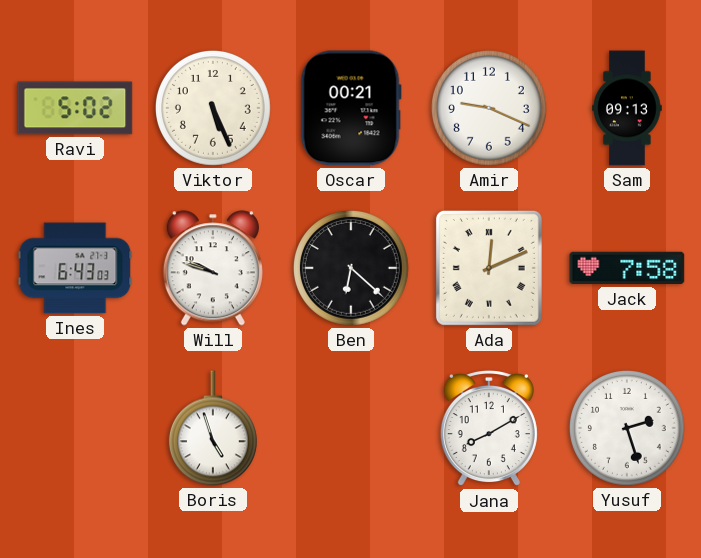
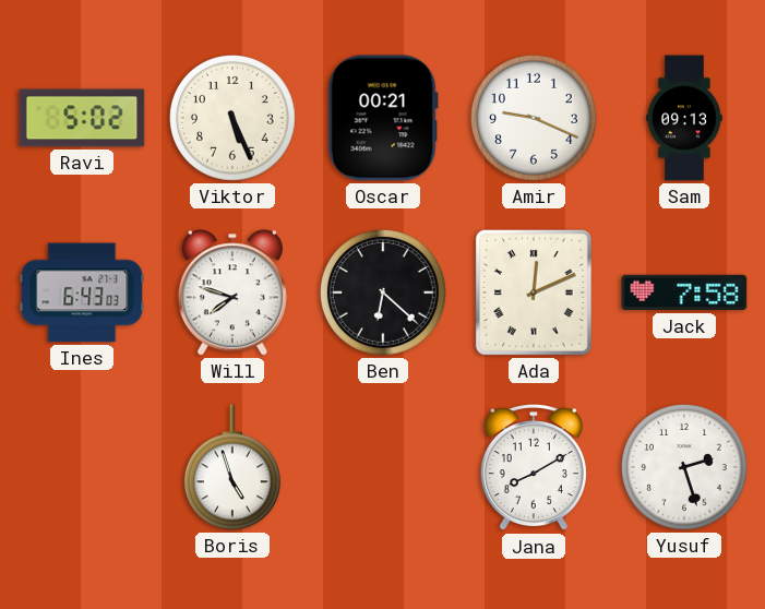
Will: 9:48 -> 7:48 (232, 292)
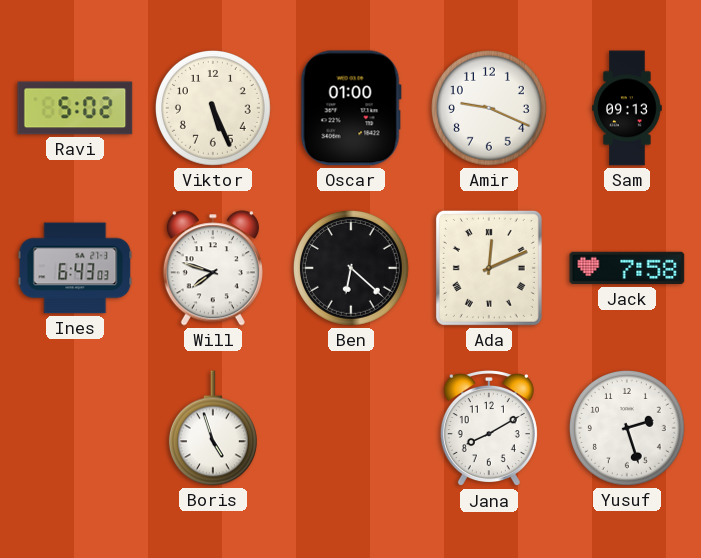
Oscar: 00:21 -> 01:00 (351, 108)
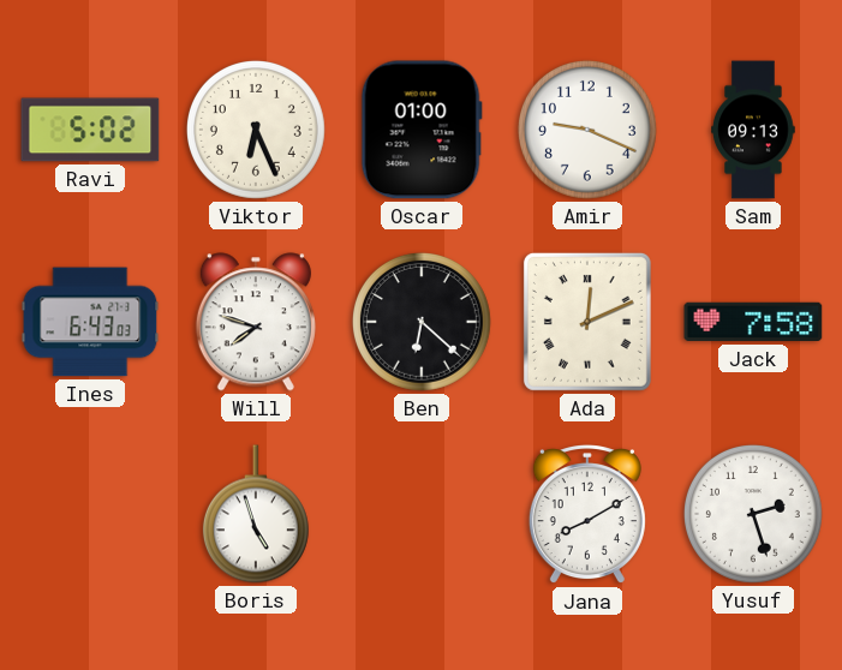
Viktor: 5:26 -> 6:26 (256, 130)
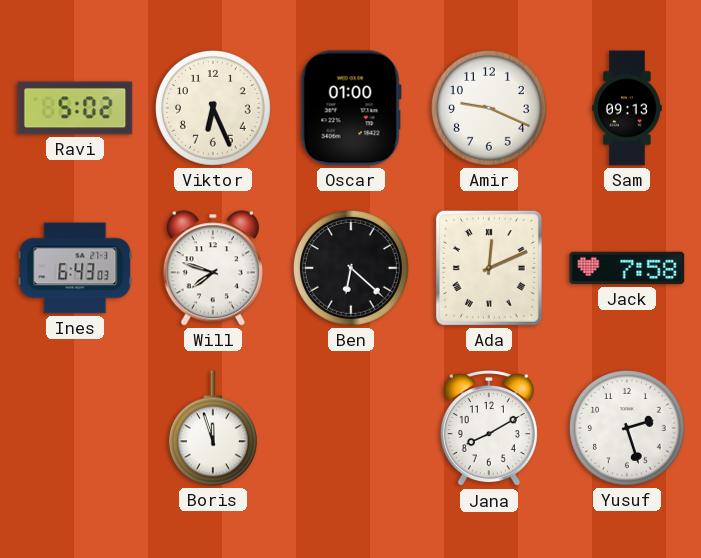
Boris: 4:57 -> 11:57 (213, 428)
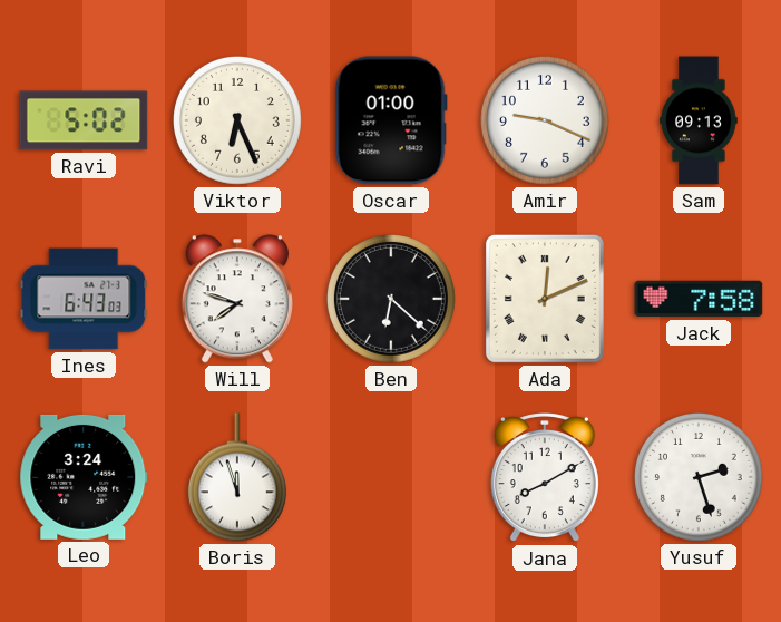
Leo: none -> 3:24 (84, 477)
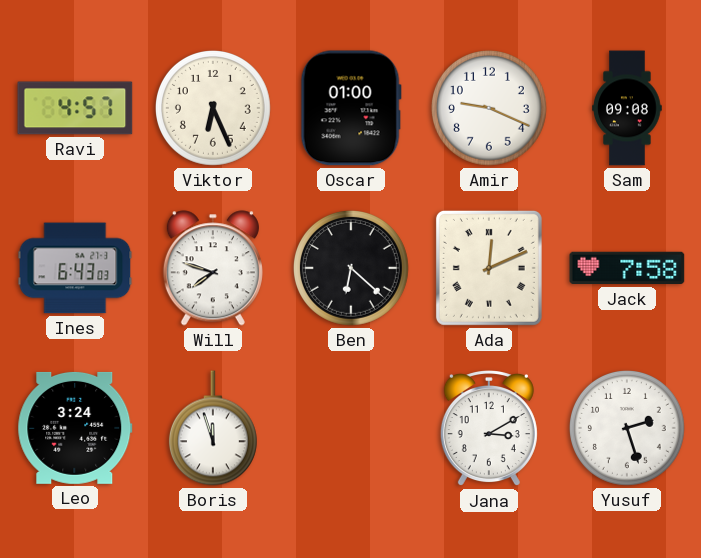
Ravi: 5:02 -> 4:57 (75, 108)
Sam: 09:13 -> 09:08 (627, 108)
Jana: 8:10 -> 3:10 (489, 428)
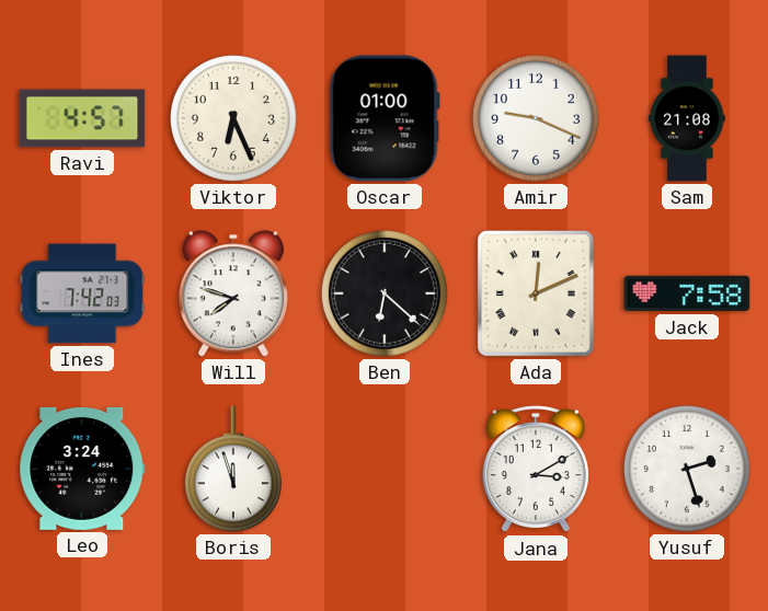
Sam: 09:08 -> 21:08 (687, 118)
Ines: 6:43 -> 7:42 (82, 293)
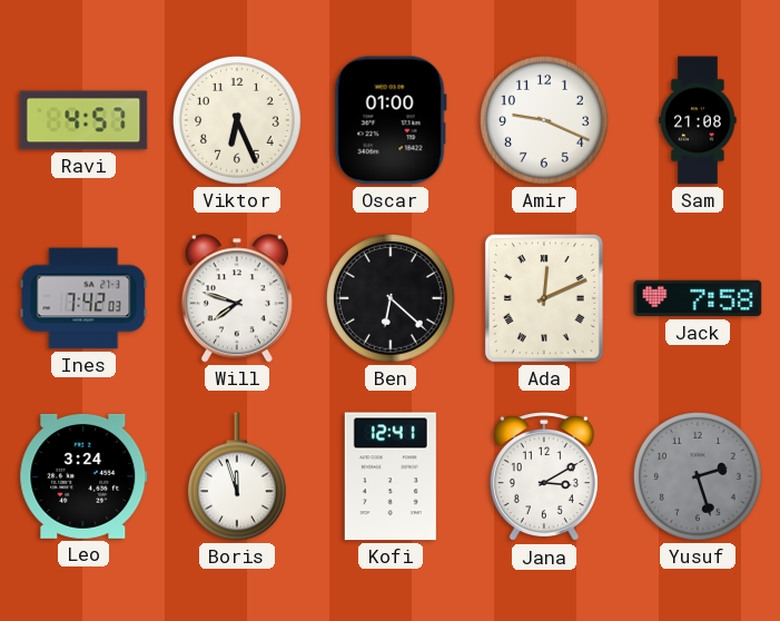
Kofi: none -> 12:41 (391, 476)
Yusuf dial: white -> grey (698, 476)
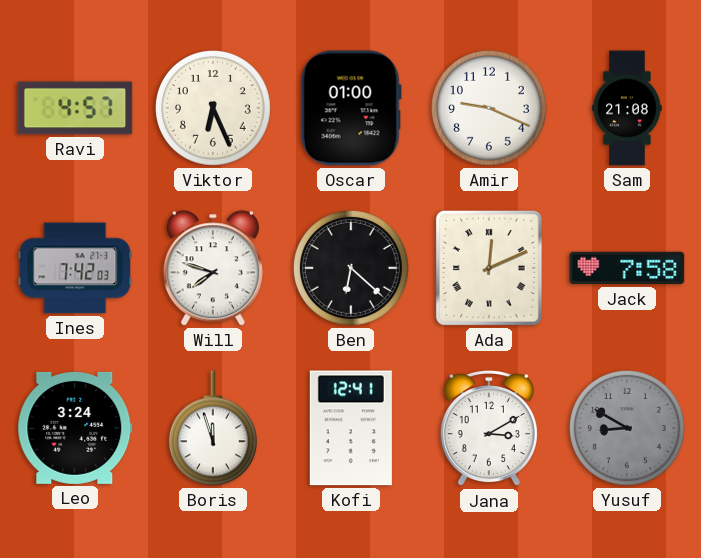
Yusuf: 2:27 -> 8:50 (627, 428)
